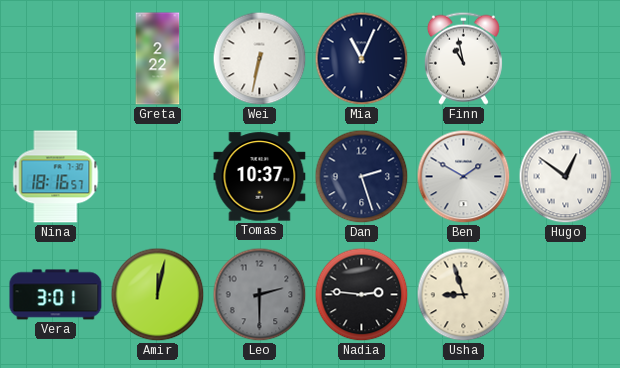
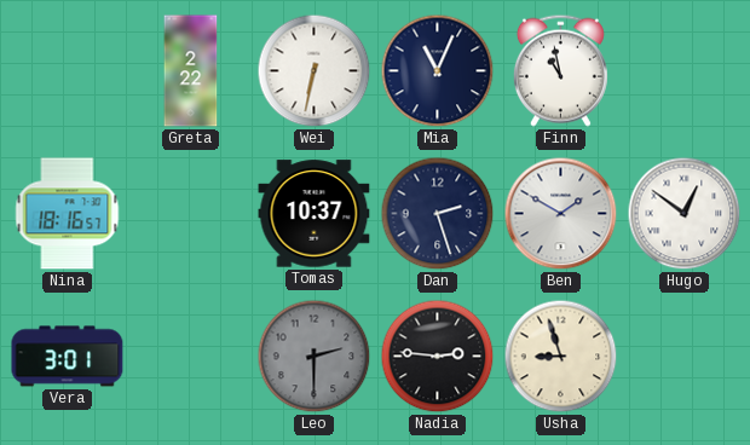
Amir: 12:02 -> none (158, 295)
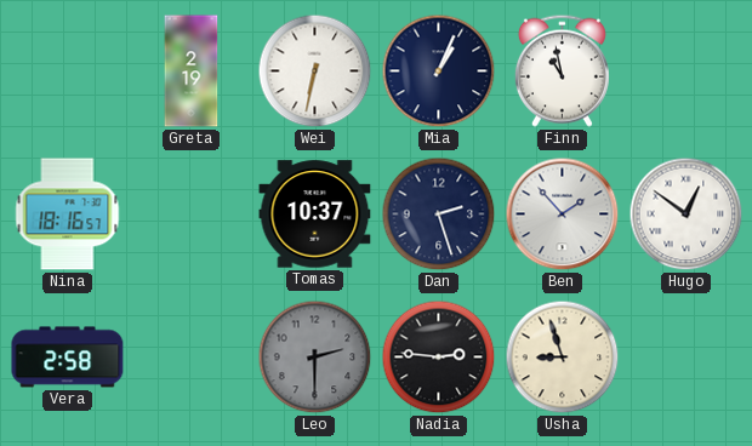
Greta: 2:22 -> 2:19 (192, 72)
Mia: 11:04 -> 1:04 (439, 72)
Ben: 1:50 -> 1:53 (563, 215)
Vera: 3:01 -> 2:58 (68, 358)
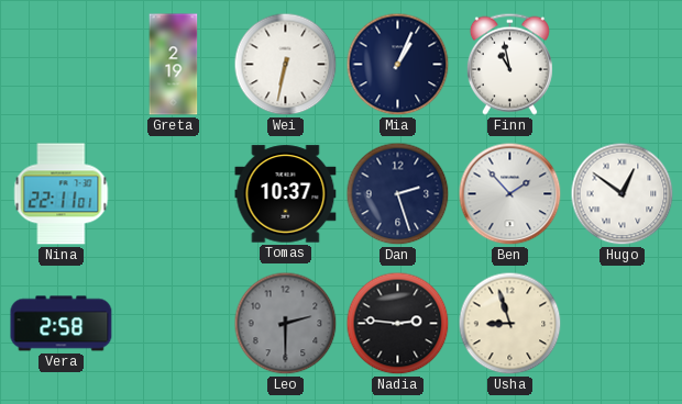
Nina: 18:16 -> 22:11 (62, 194)
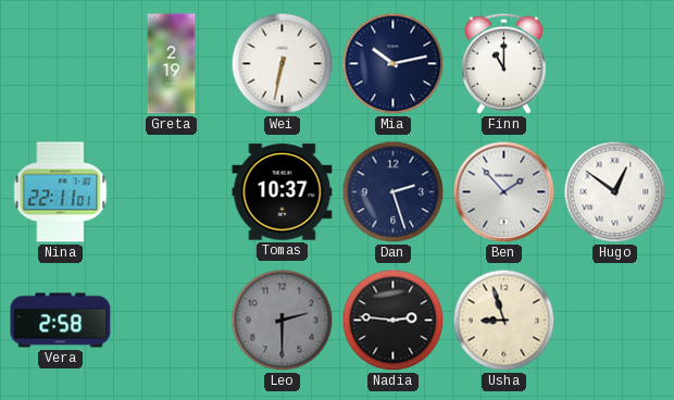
Mia: 1:04 -> 10:13 (394, 64)
Finn: 10:58 -> 11:00 (503, 63)
